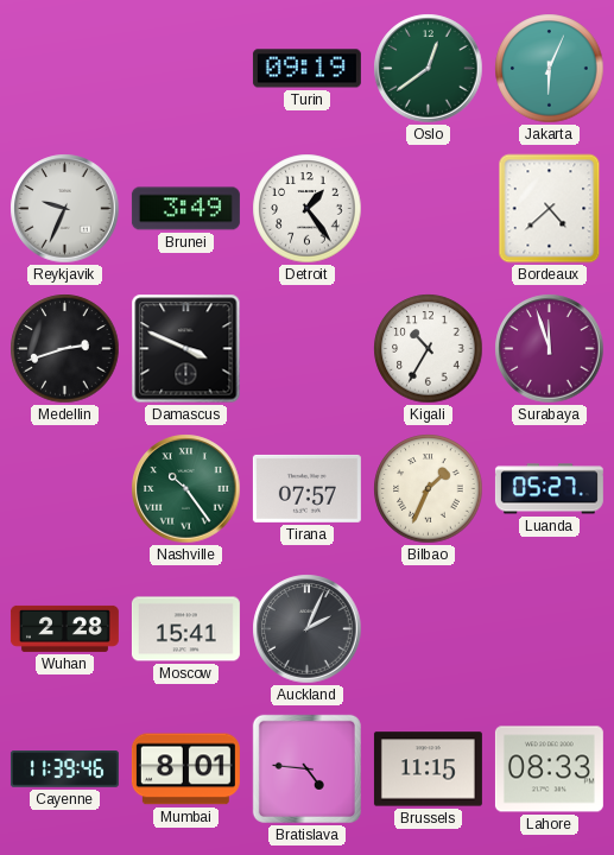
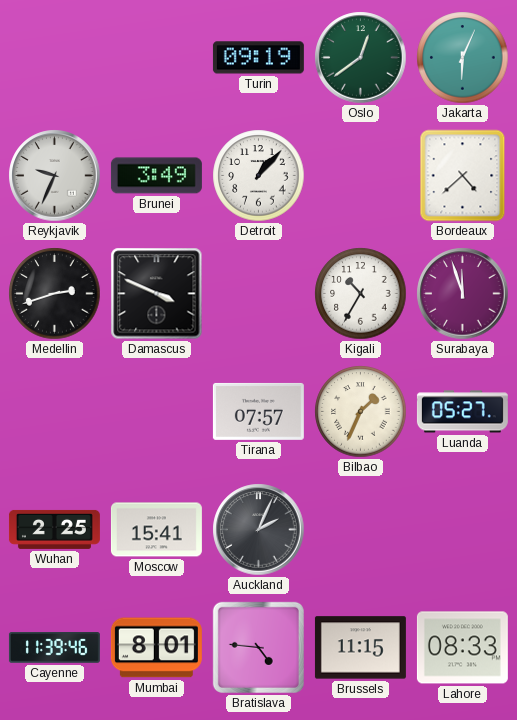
Detroit: 1:24 -> 1:07 (259, 176)
Nashville: 10:24 -> none (186, 489)
Wuhan: 2:28 -> 2:25 (54, 529)
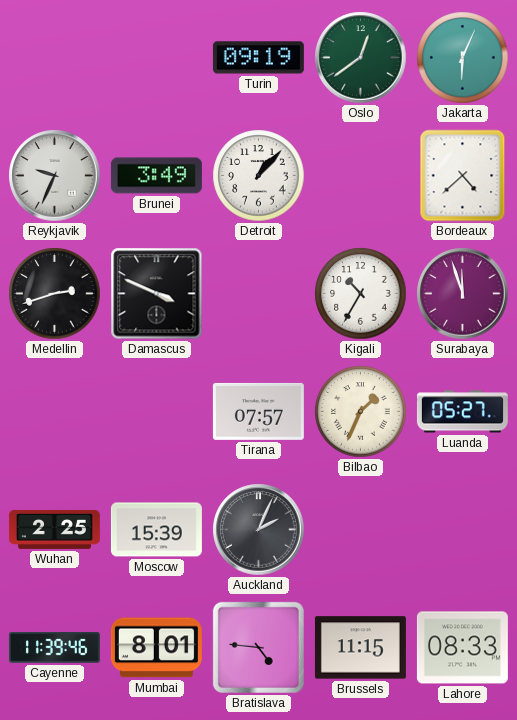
Moscow: 15:41 -> 15:39 (156, 530)
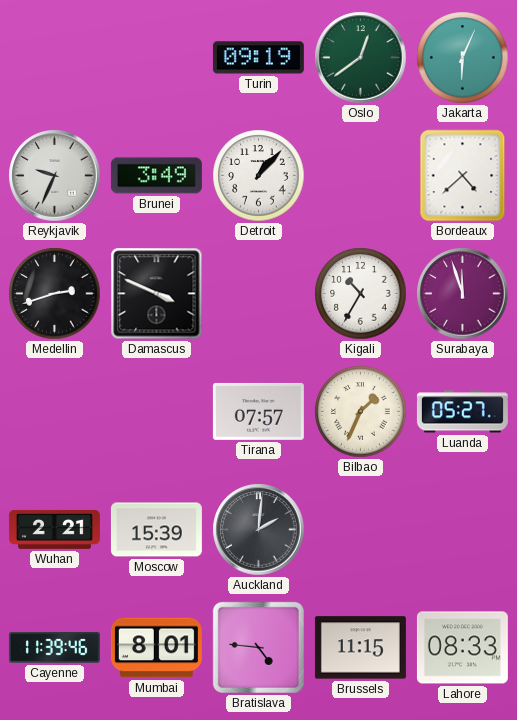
Wuhan: 2:25 -> 2:21 (54, 529)
Auckland: 2:04 -> 2:01 (259, 530)
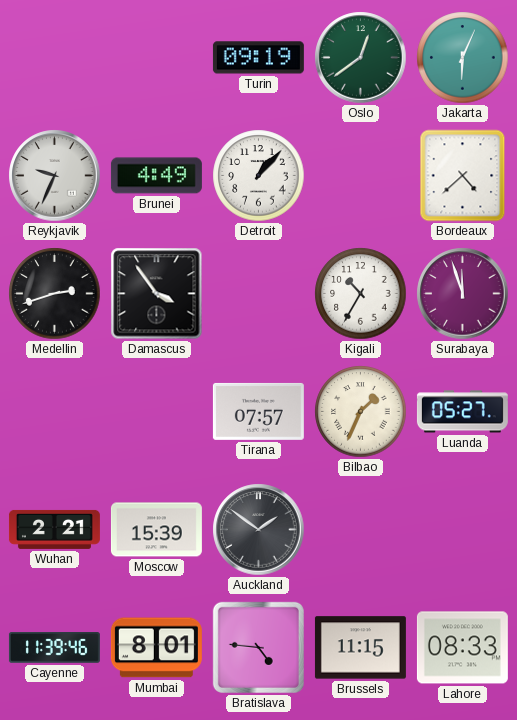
Brunei: 3:49 -> 4:49 (156, 176)
Damascus: 3:49 -> 3:54 (157, 294)
Auckland: 2:01 -> 1:51 (259, 530)
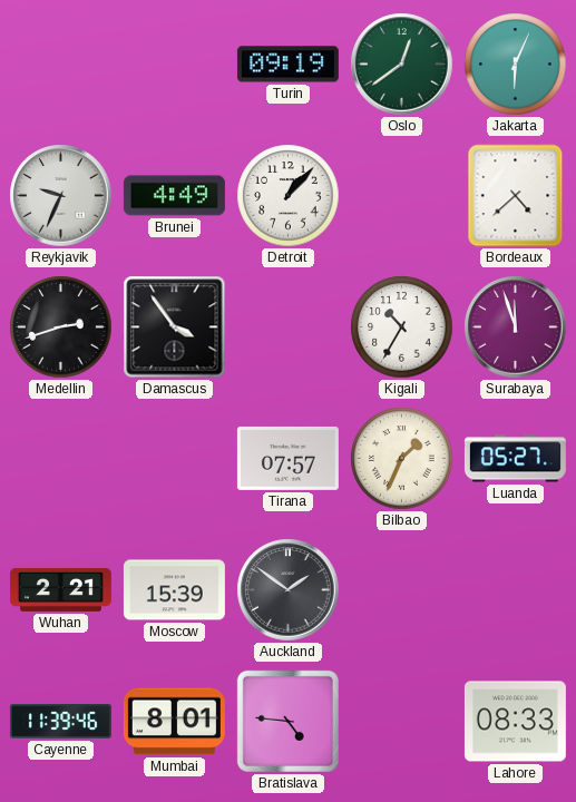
Brussels: 11:15 -> none (360, 648)
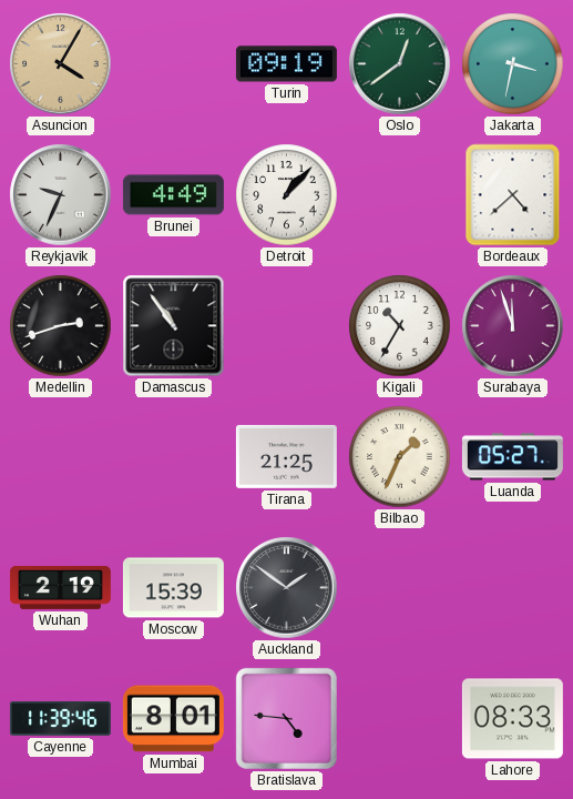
Asuncion: none -> 4:05 (61, 64)
Jakarta: 6:04 -> 3:32 (513, 64)
Damascus: 3:54 -> 10:54 (174, 326)
Tirana: 07:57 -> 21:25 (286, 456)
Wuhan: 2:21 -> 2:19 (60, 587)
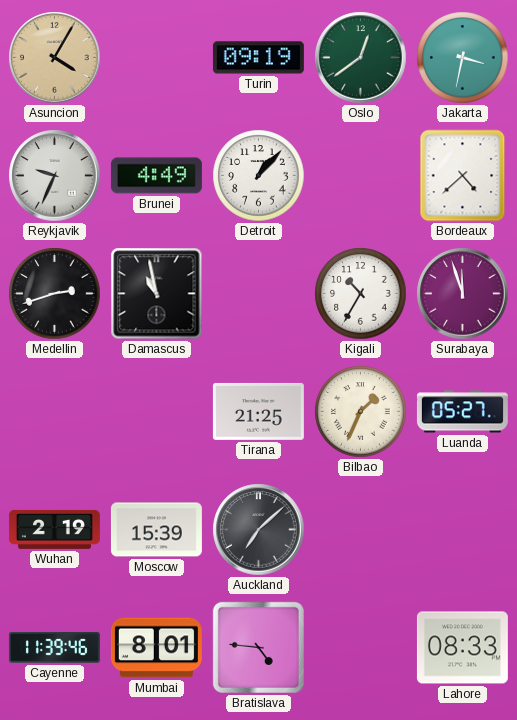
Damascus: 10:54 -> 10:58 (157, 294)
Auckland: 1:51 -> 7:08 (259, 530)
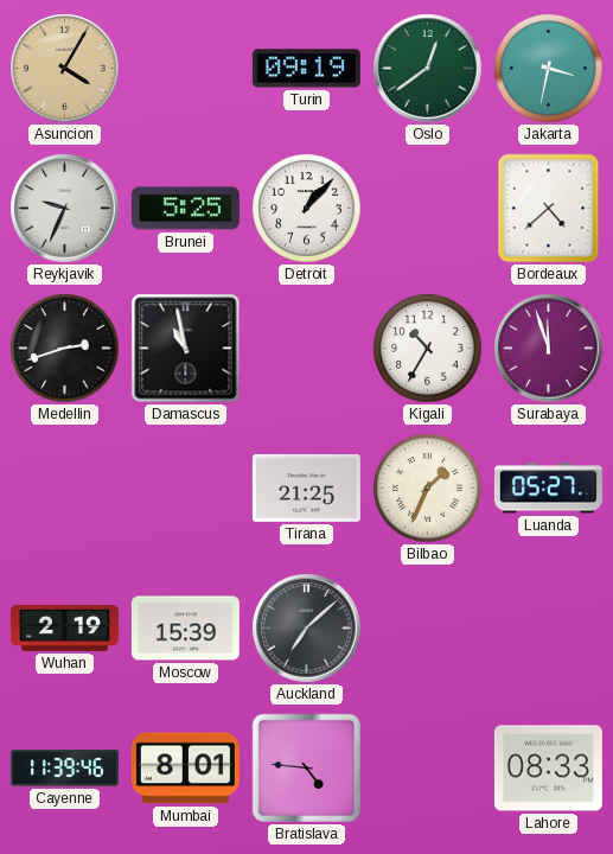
Brunei: 4:49 -> 5:25 (185, 209)
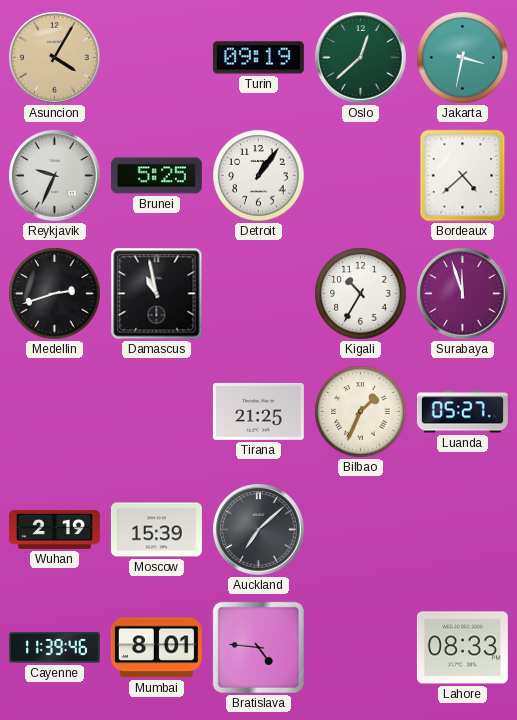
Oslo: 12:39 -> 12:38 (361, 58)
Detroit: 1:07 -> 1:06 (259, 176)
